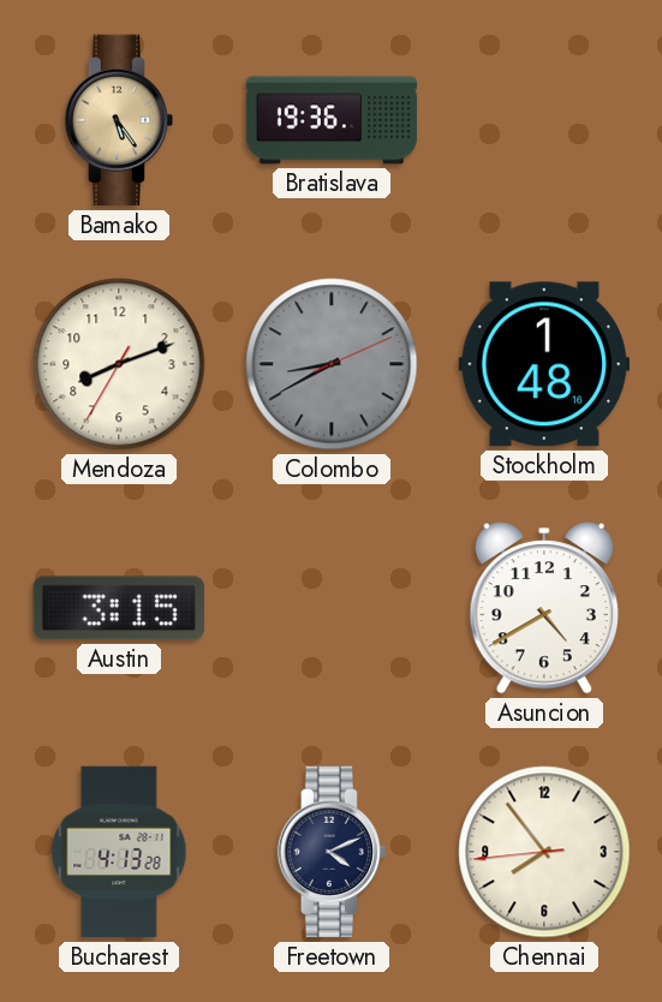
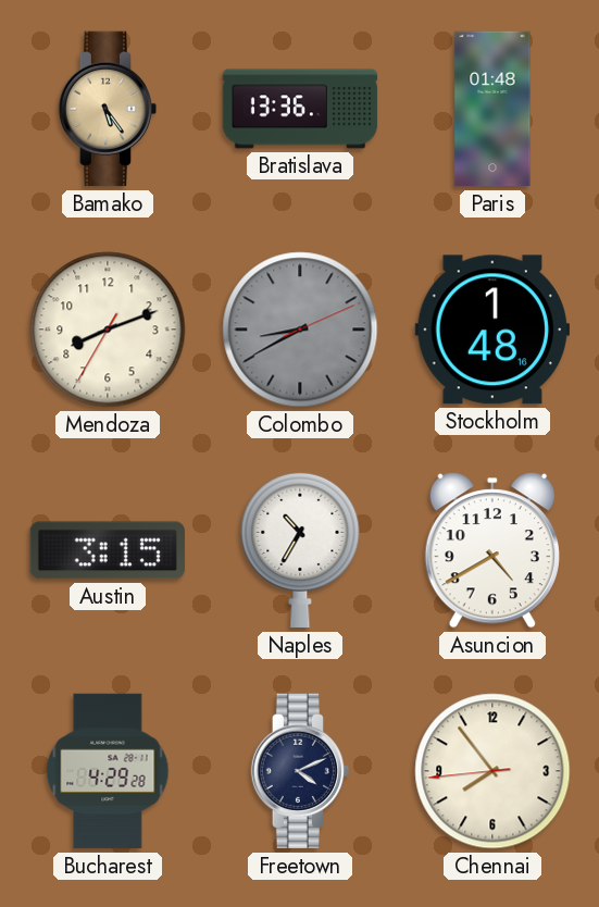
Bratislava: 19:36 -> 13:36 (300, 109)
Paris: none -> 01:48 (492, 109)
Naples: none -> 10:35 (300, 550)
Bucharest: 4:13 -> 4:29 (108, 771)
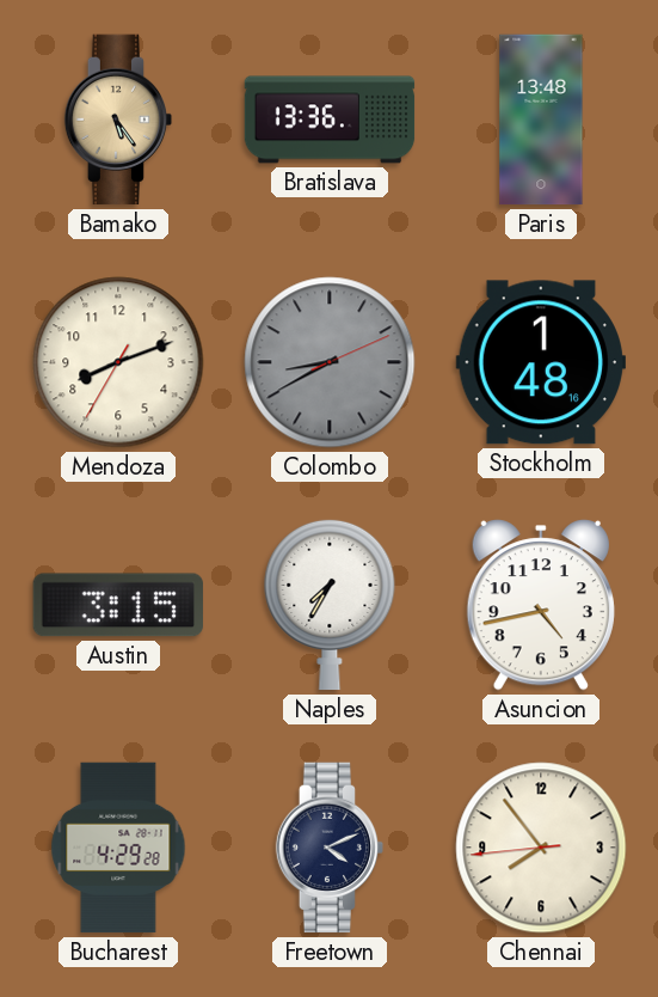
Paris: 01:48 -> 13:48 (541, 120)
Naples: 10:35 -> 7:35 (330, 605)
Asuncion: 4:40 -> 4:43 (541, 605)
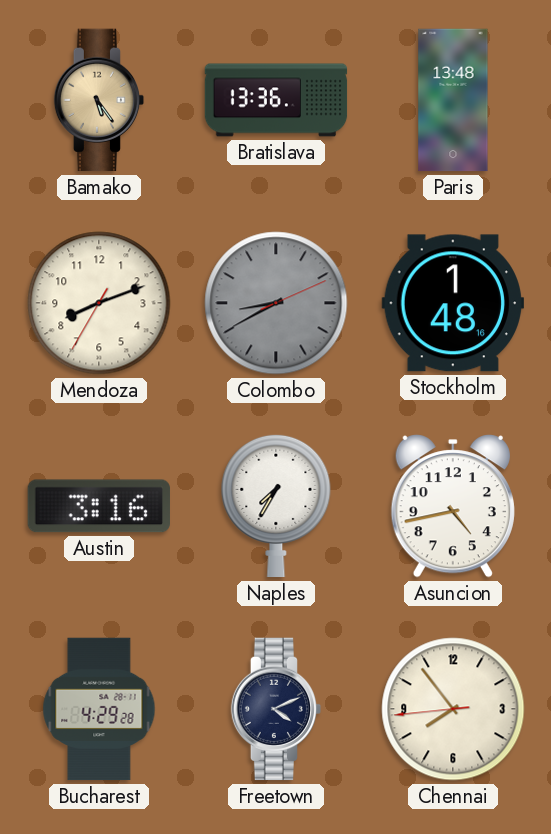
Austin: 3:15 -> 3:16 (99, 506)
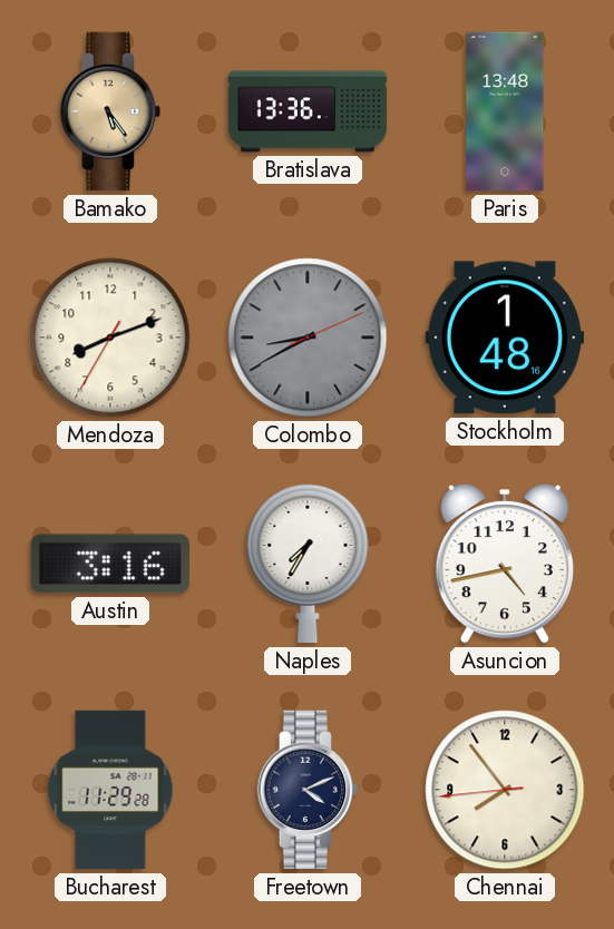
Bucharest: 4:29 -> 11:29 (110, 790)
